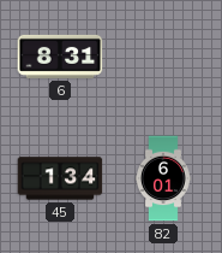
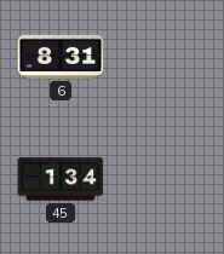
82: 6:01 -> none (163, 178)
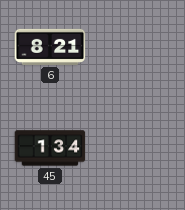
6: 8:31 -> 8:21 (50, 47)
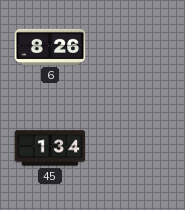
6: 8:21 -> 8:26 (50, 47)
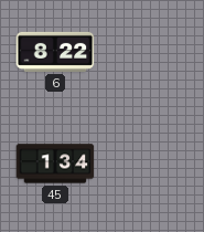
6: 8:26 -> 8:22 (55, 52)
